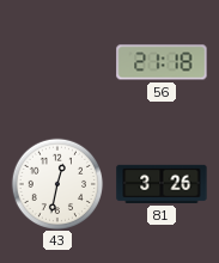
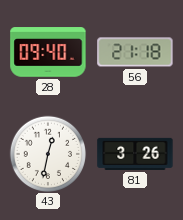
28: none -> 09:40 (48, 52)
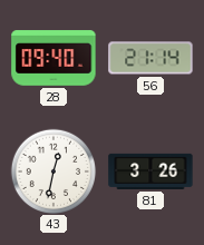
56: 21:18 -> 21:14 (150, 58)
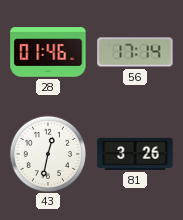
28: 09:40 -> 01:46 (48, 52)
56: 21:14 -> 17:14 (135, 52)
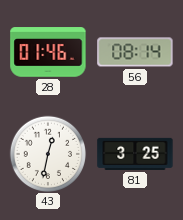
56: 17:14 -> 08:14 (135, 52)
81: 3:26 -> 3:25 (135, 154)
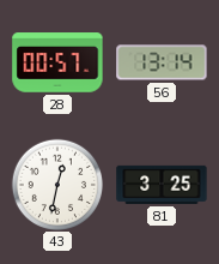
28: 01:46 -> 00:57 (57, 62)
56: 08:14 -> 13:14 (162, 62)
